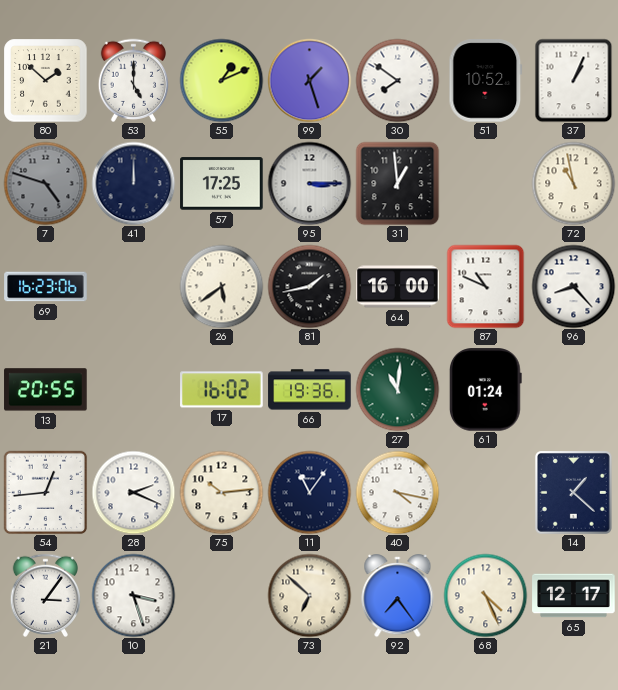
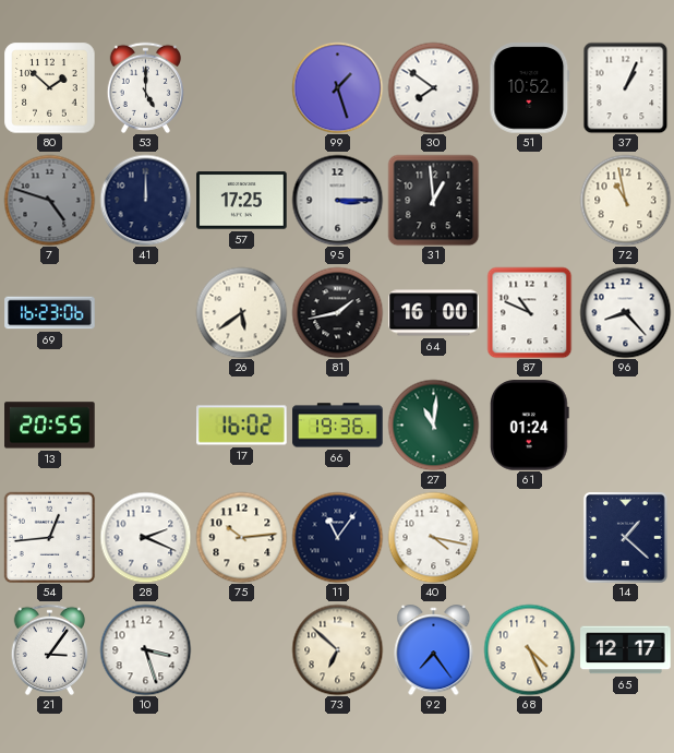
55: 1:11 -> none (221, 80)
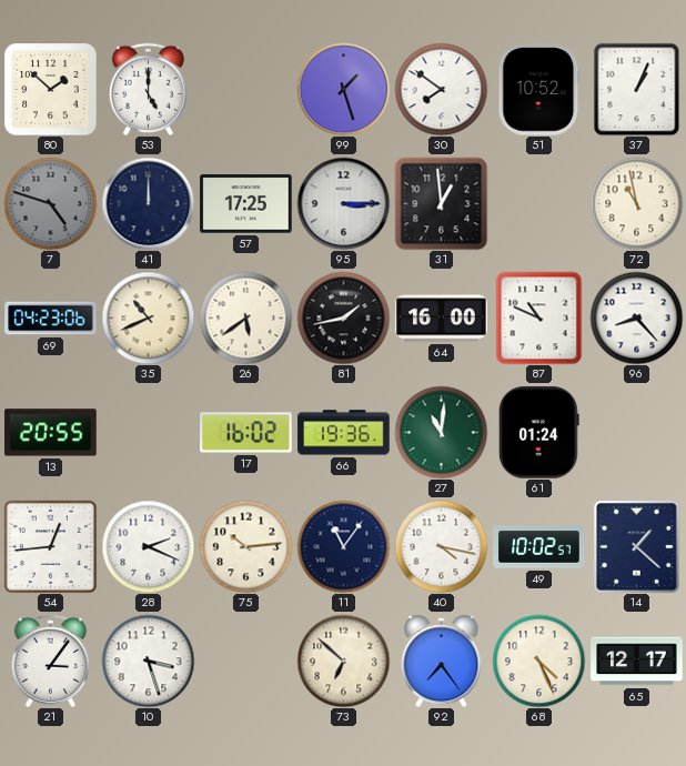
69: 16:23 -> 04:23 (51, 319)
35: none -> 10:41 (148, 318)
49: none -> 10:02 (539, 547)
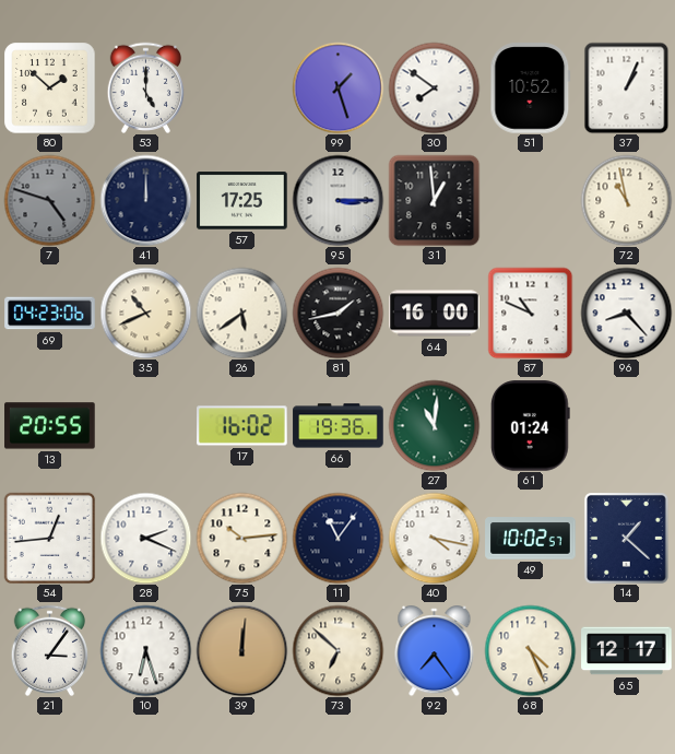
10: 3:27 -> 6:27 (145, 650)
39: none -> 12:01 (241, 650)
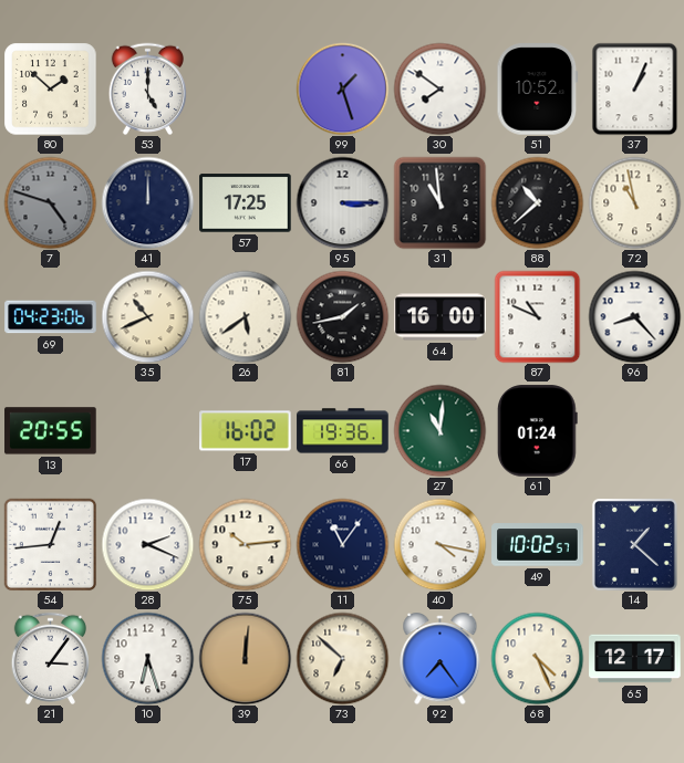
31: 12:59 -> 10:59 (439, 202)
88: none -> 10:38 (537, 202)
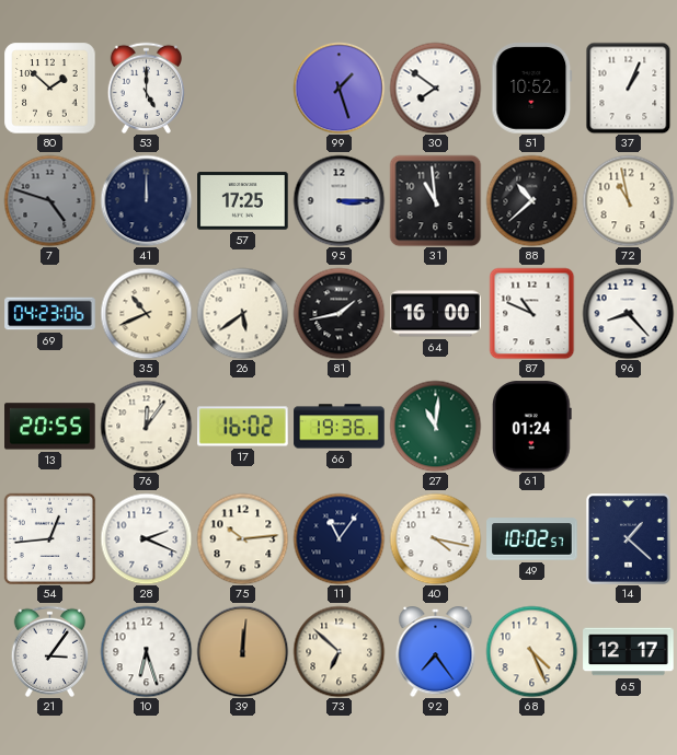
76: none -> 12:06 (146, 426)
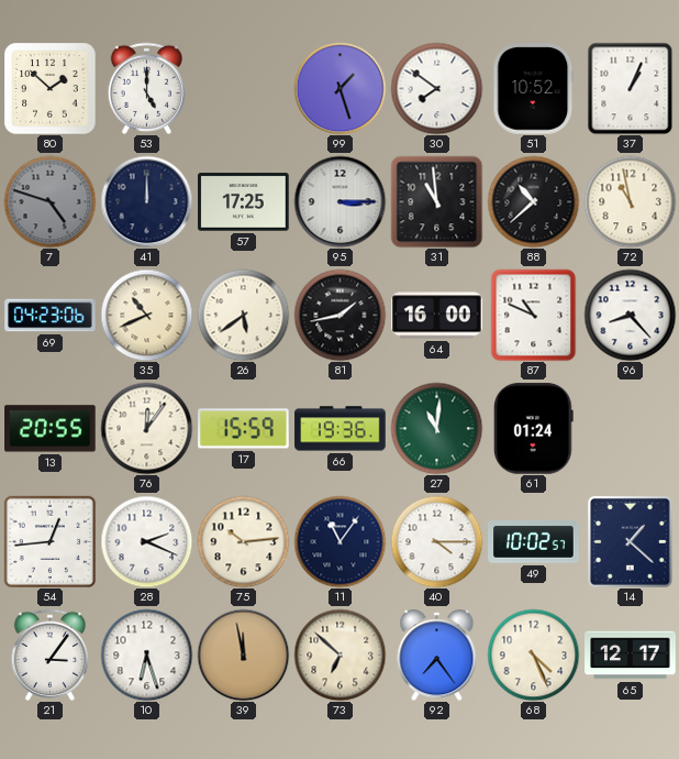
17: 16:02 -> 15:59 (244, 429)
40: 4:17 -> 4:15 (436, 541)
39: 12:01 -> 11:58 (243, 654)
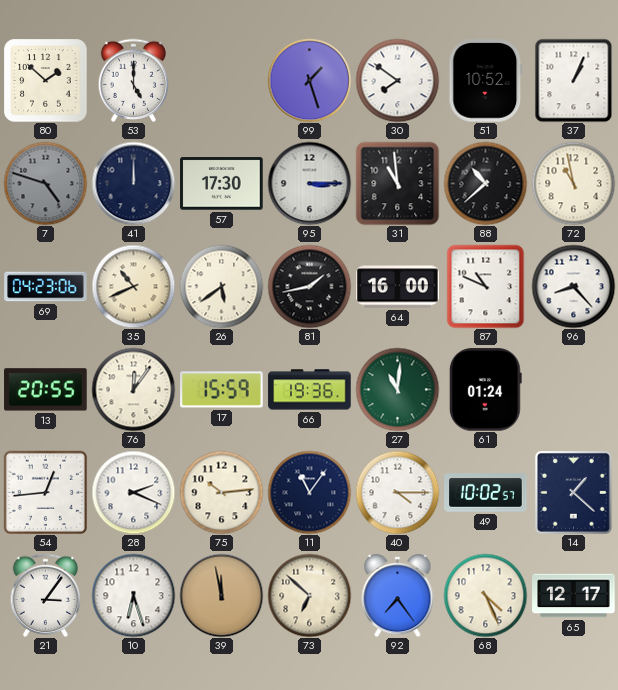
57: 17:25 -> 17:30 (222, 184)
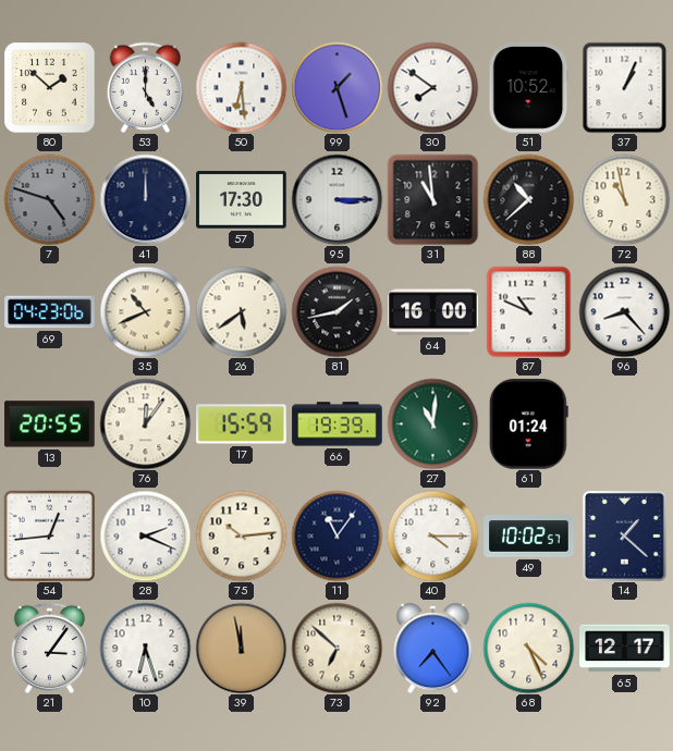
50: none -> 6:29 (241, 87)
66: 19:36 -> 19:39 (338, 424)
